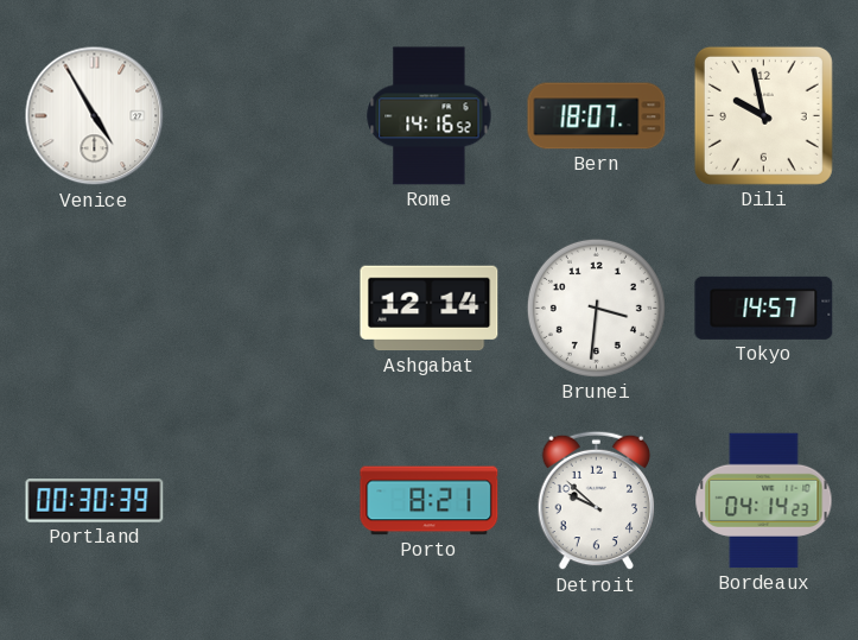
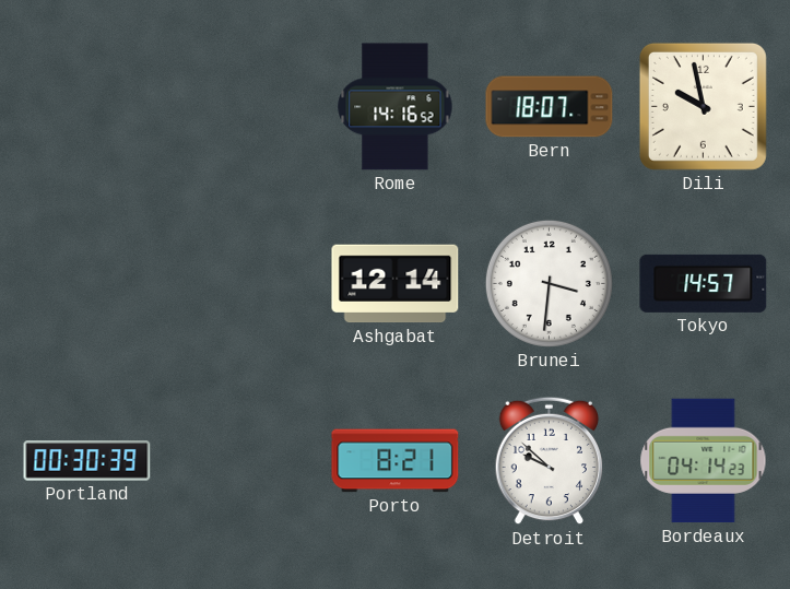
Venice: 4:55 -> none (95, 116)
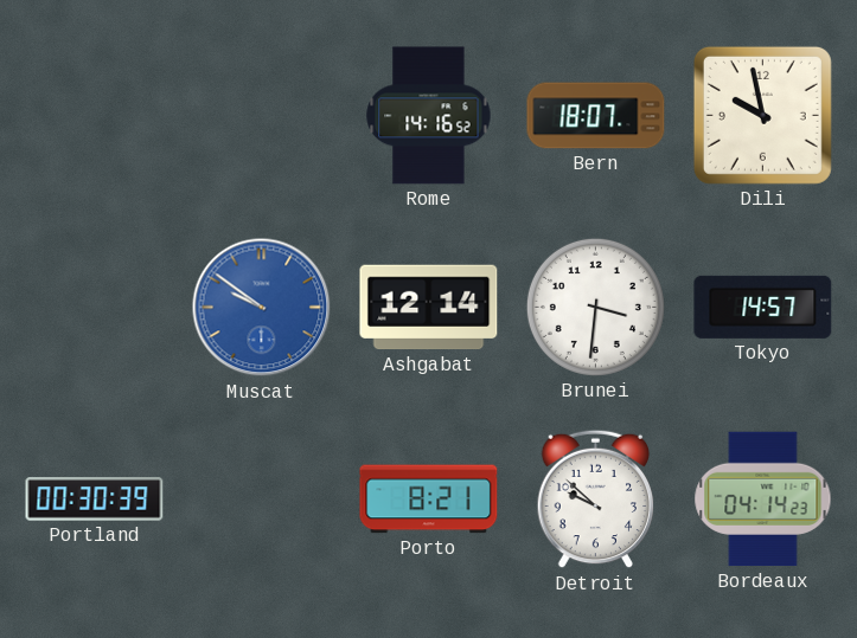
Muscat: none -> 9:51 (262, 308)
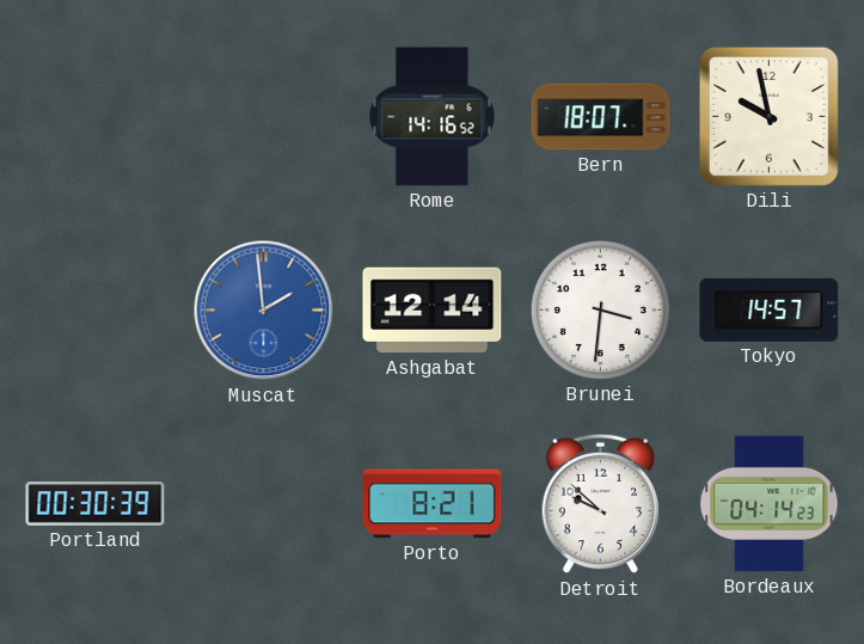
Muscat: 9:51 -> 1:59 (264, 311)
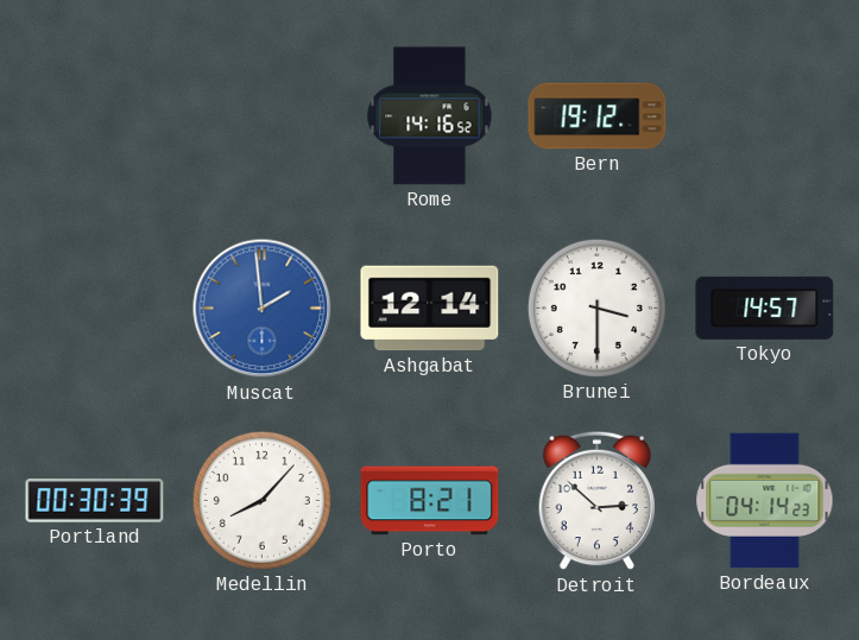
Bern: 18:07 -> 19:12 (598, 116)
Dili: 9:58 -> none (768, 116)
Brunei: 3:31 -> 3:30 (596, 308)
Medellin: none -> 8:07 (261, 500)
Detroit: 9:52 -> 2:52 (598, 501)
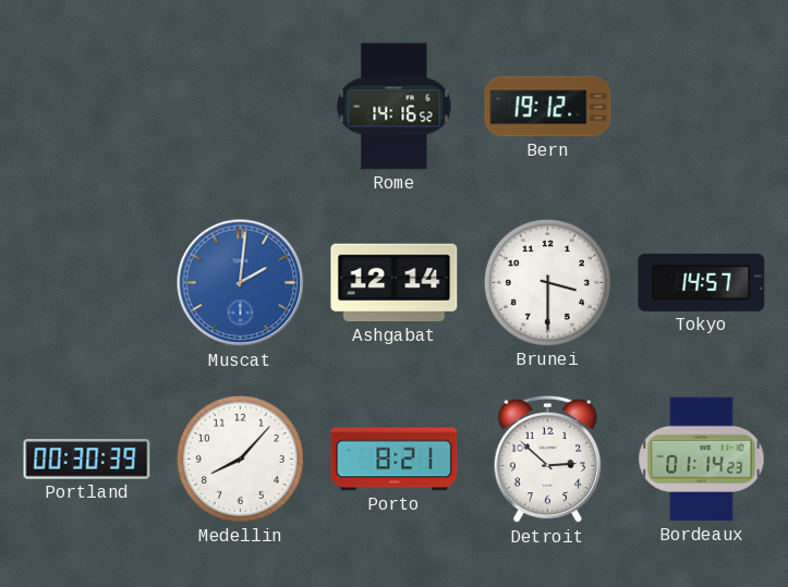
Muscat: 1:59 -> 2:01 (241, 283)
Bordeaux: 04:14 -> 01:14 (702, 460)
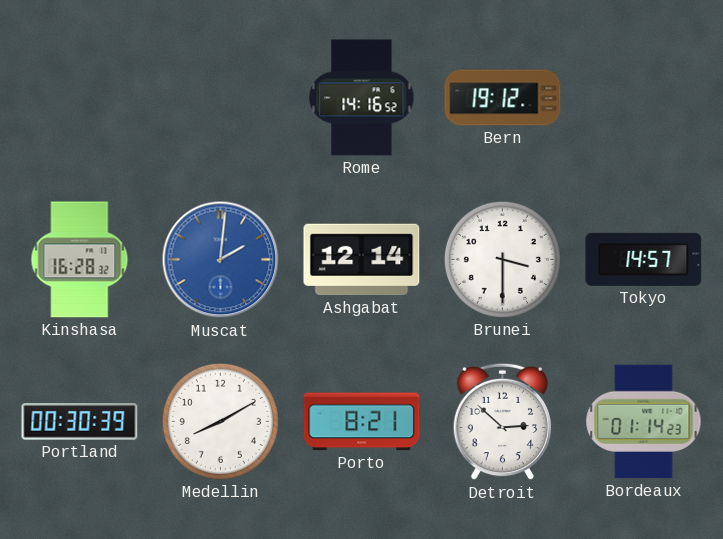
Kinshasa: none -> 16:28 (80, 260)
Medellin: 8:07 -> 8:10 (220, 421)
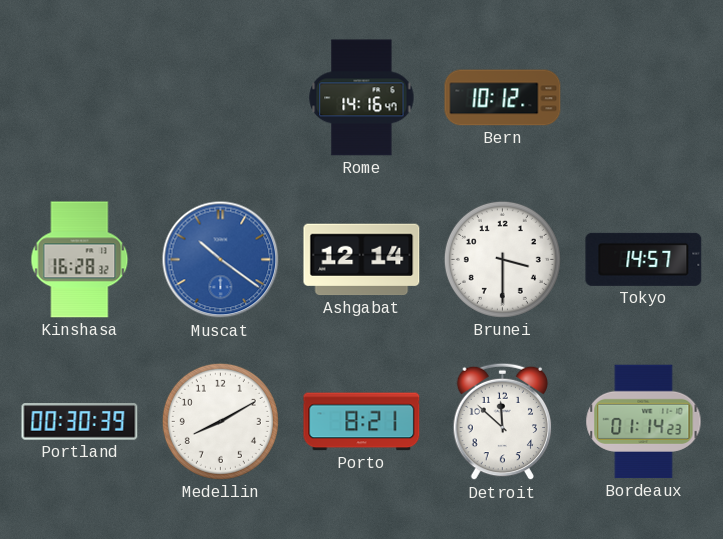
Rome: 14:16:52 -> 14:16:47 (362, 98)
Bern: 19:12 -> 10:12 (503, 98)
Muscat: 2:01 -> 10:21 (221, 260)
Detroit: 2:52 -> 11:52 (503, 422)
